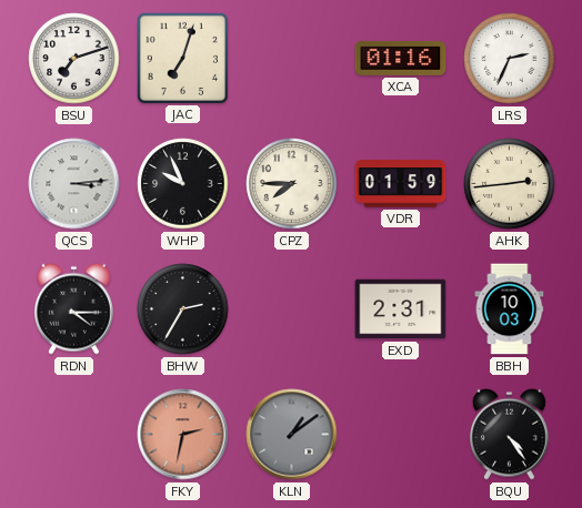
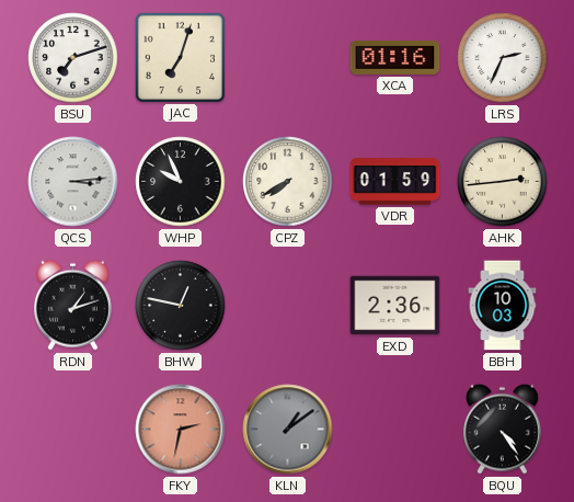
CPZ: 7:45 -> 7:40 (288, 182)
RDN: 4:15 -> 1:12 (73, 305)
BHW: 2:35 -> 12:47 (181, 306)
EXD: 2:31 -> 2:36 (395, 306)
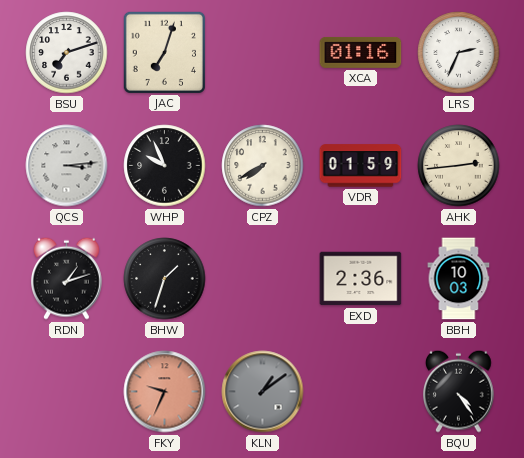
BHW: 12:47 -> 1:33 (165, 279)
FKY: 2:32 -> 9:34 (165, 392)
